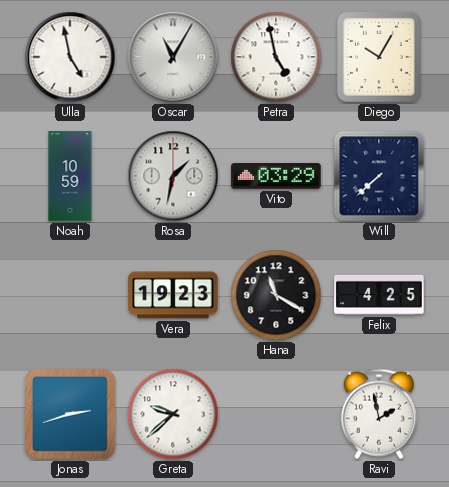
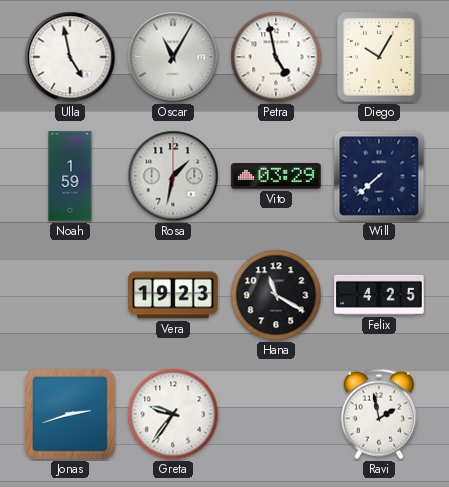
Noah: 10:59 -> 1:59 (70, 176)
Greta: 9:38 -> 9:36 (173, 414)
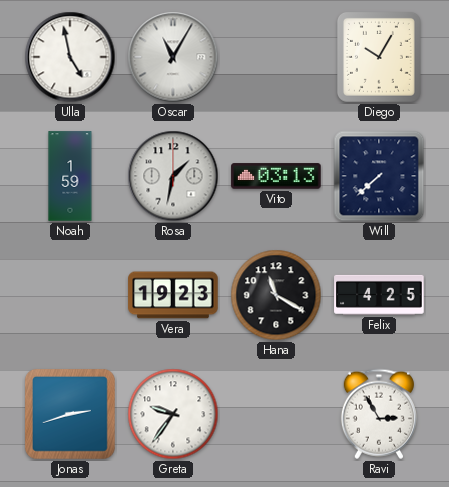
Petra: 4:58 -> none (276, 57)
Vito: 03:29 -> 03:13 (276, 176)
Ravi: 1:58 -> 2:55 (379, 414)
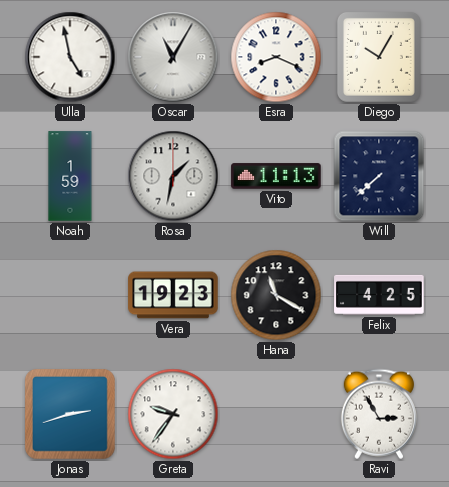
Esra: none -> 8:19 (276, 57)
Vito: 03:13 -> 11:13 (276, 176)
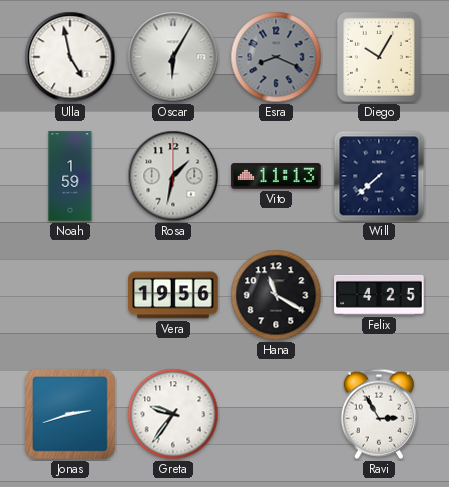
Oscar: 11:05 -> 6:05 (173, 57)
Esra dial: white -> grey (276, 57)
Vera: 19:23 -> 19:56 (173, 295)
